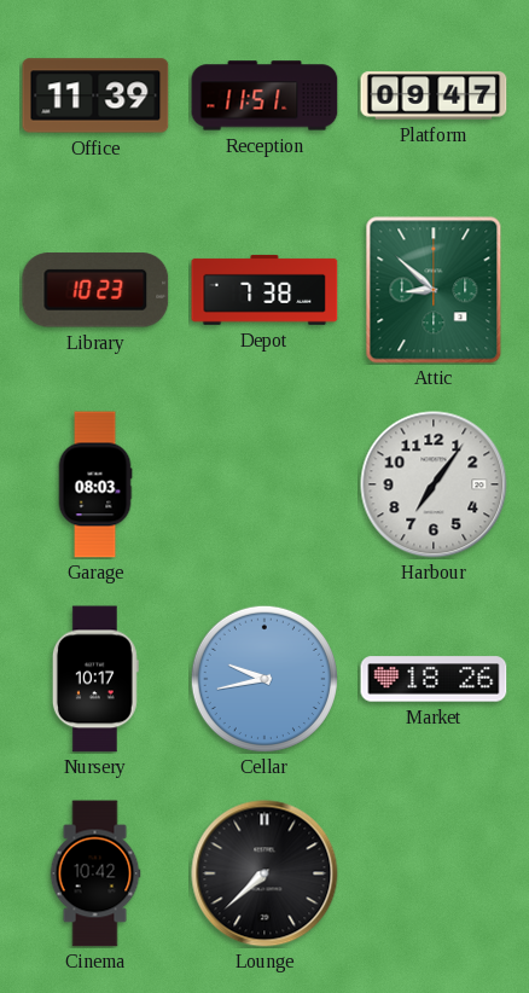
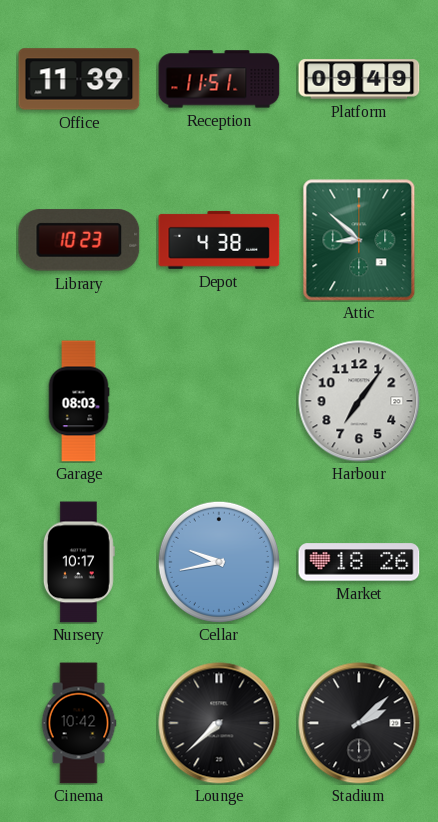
Platform: 09:47 -> 09:49 (359, 79)
Depot: 7:38 -> 4:38 (219, 240)
Stadium: none -> 2:08 (359, 723)
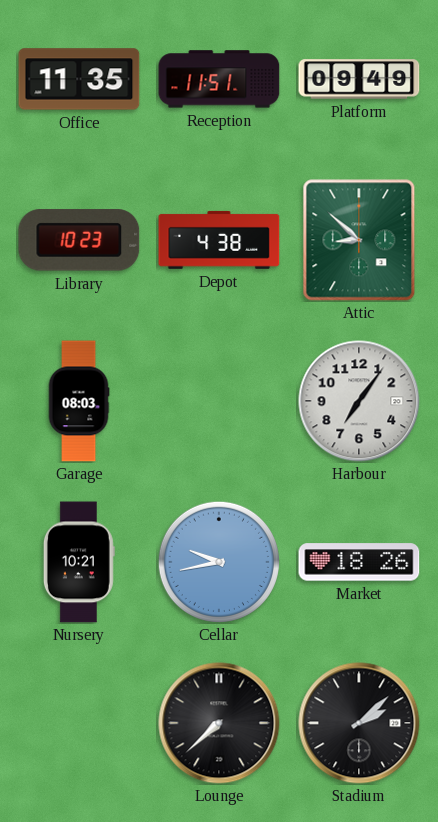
Office: 11:39 -> 11:35 (79, 79)
Nursery: 10:17 -> 10:21 (79, 562)
Cinema: 10:42 -> none (79, 723)
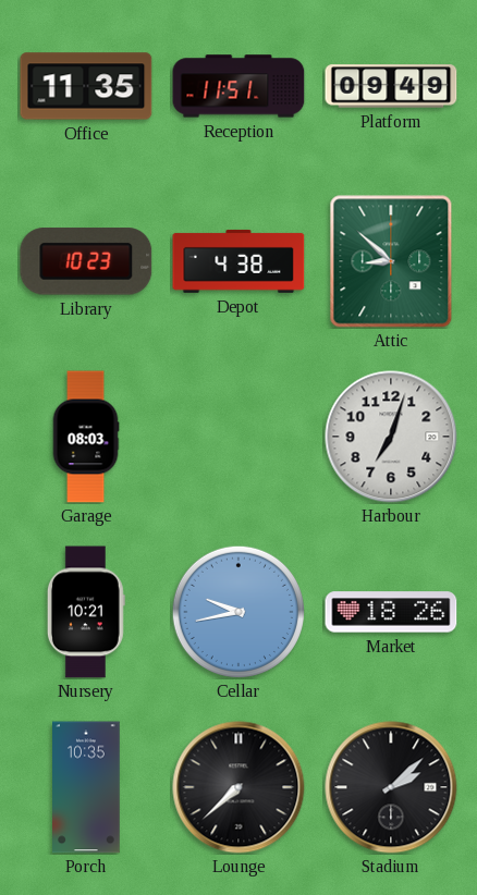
Harbour: 7:06 -> 7:03 (391, 437)
Porch: none -> 10:35 (87, 787)
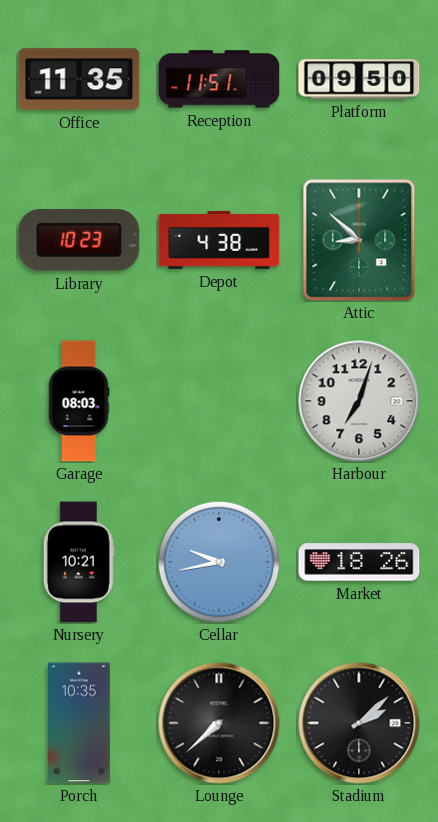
Platform: 09:49 -> 09:50 (359, 79)
